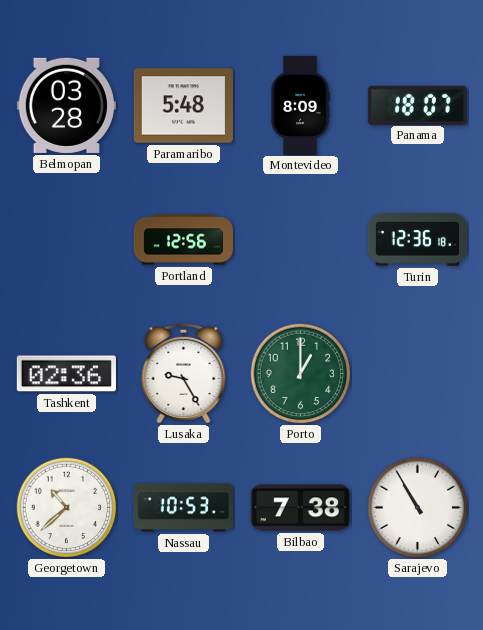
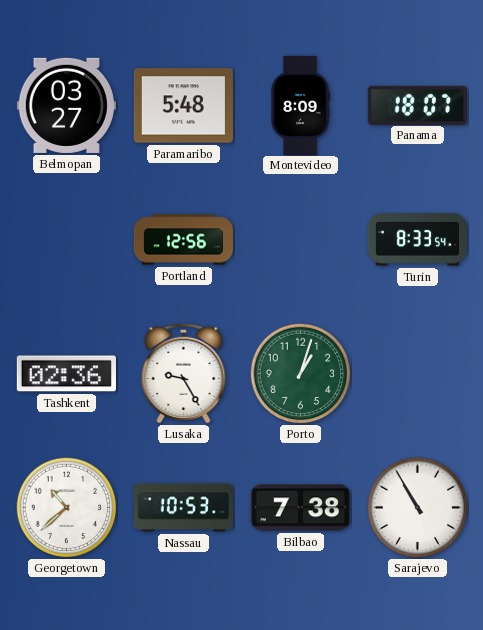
Belmopan: 03:28 -> 03:27 (66, 105)
Turin: 12:36 -> 8:33 (417, 240)
Porto: 1:00 -> 1:03 (301, 374)
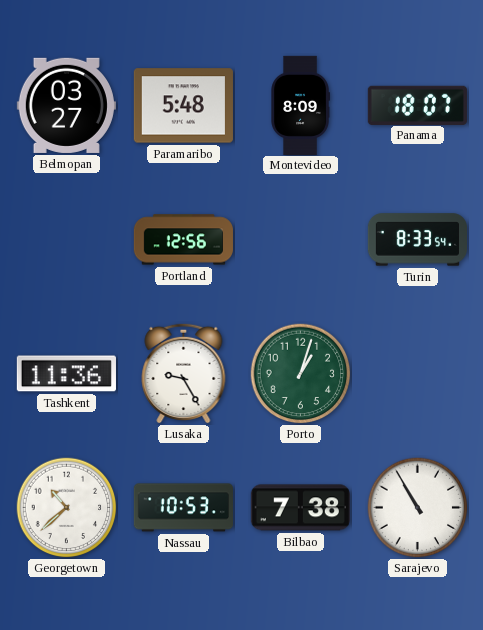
Tashkent: 02:36 -> 11:36 (66, 374)
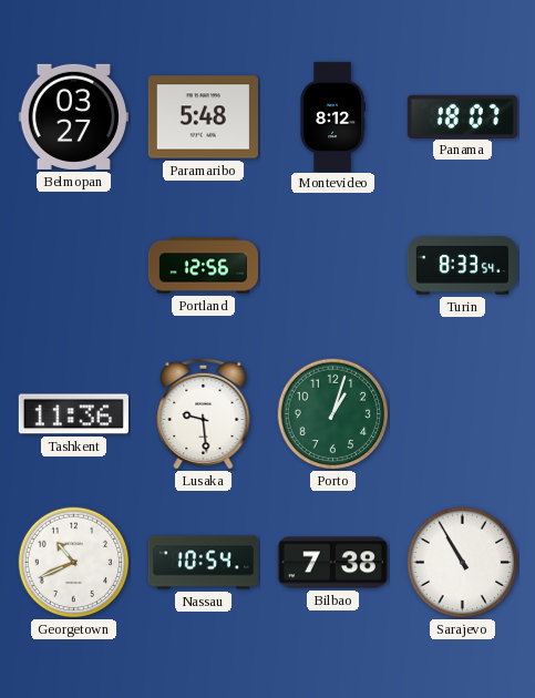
Montevideo: 8:09 -> 8:12 (332, 116)
Lusaka: 9:25 -> 9:29 (204, 413)
Georgetown: 10:38 -> 10:41 (74, 563)
Nassau: 10:53 -> 10:54 (203, 563)
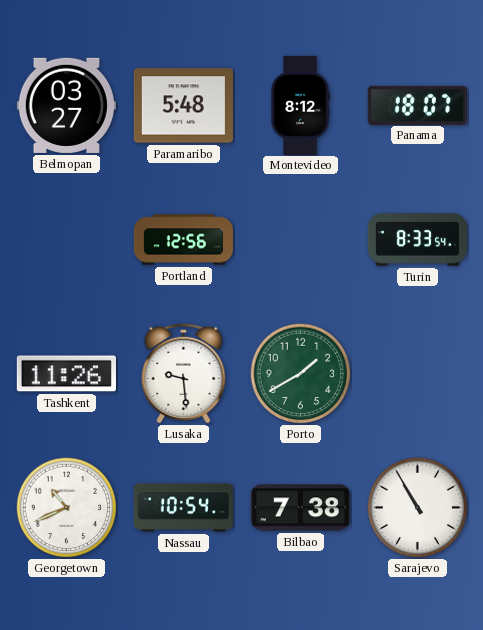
Tashkent: 11:36 -> 11:26 (66, 374)
Porto: 1:03 -> 1:40 (301, 374)
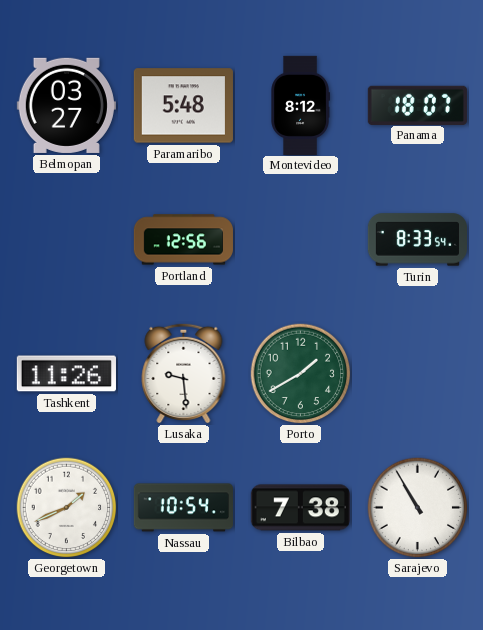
Georgetown: 10:41 -> 1:41 (67, 508)
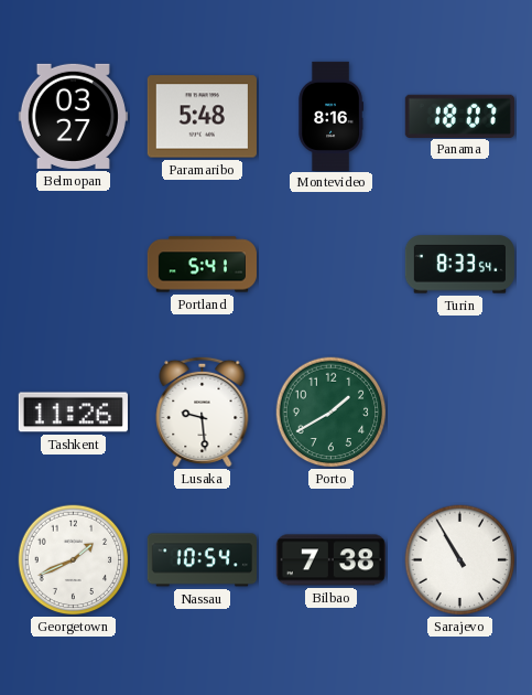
Montevideo: 8:12 -> 8:16 (330, 116)
Portland: 12:56 -> 5:41 (202, 265)
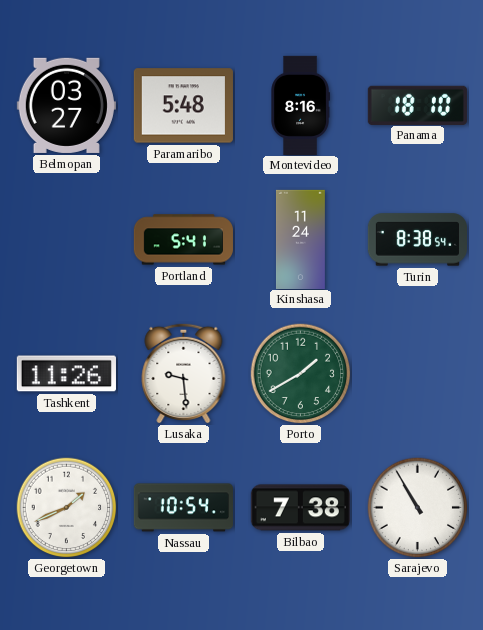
Panama: 18:07 -> 18:10 (417, 105)
Kinshasa: none -> 11:24 (300, 239)
Turin: 8:33 -> 8:38 (417, 240)
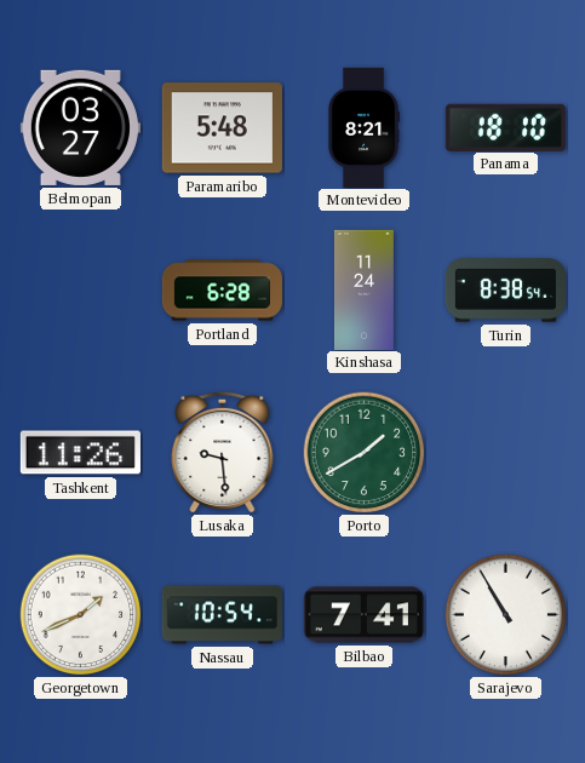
Montevideo: 8:16 -> 8:21 (363, 127)
Portland: 5:41 -> 6:28 (222, 291)
Bilbao: 7:38 -> 7:41 (363, 615)
